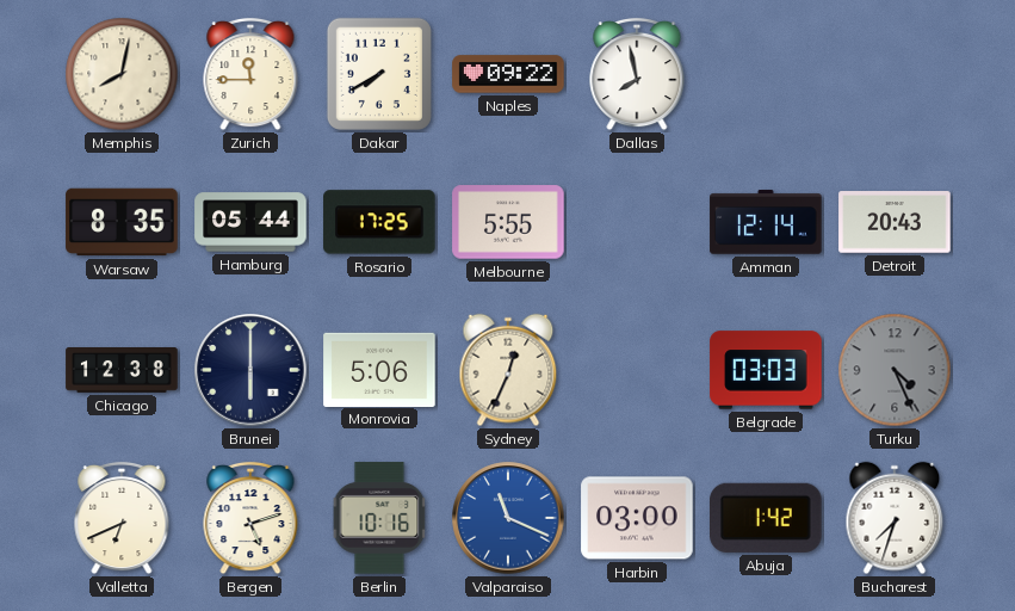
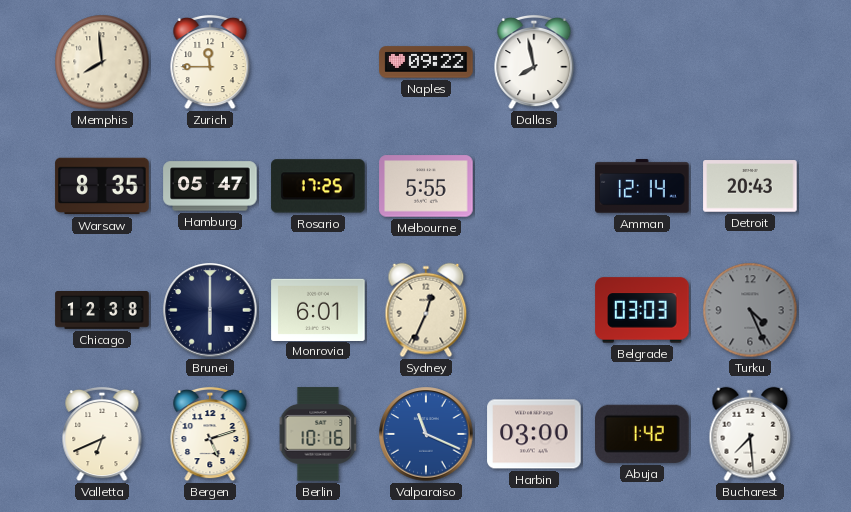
Memphis: 8:02 -> 7:59 (102, 62)
Dakar: 7:40 -> none (379, 74)
Hamburg: 05:44 -> 05:47 (210, 186)
Monrovia: 5:06 -> 6:01 (318, 309)
Bucharest: 7:33 -> 7:29 (750, 434)
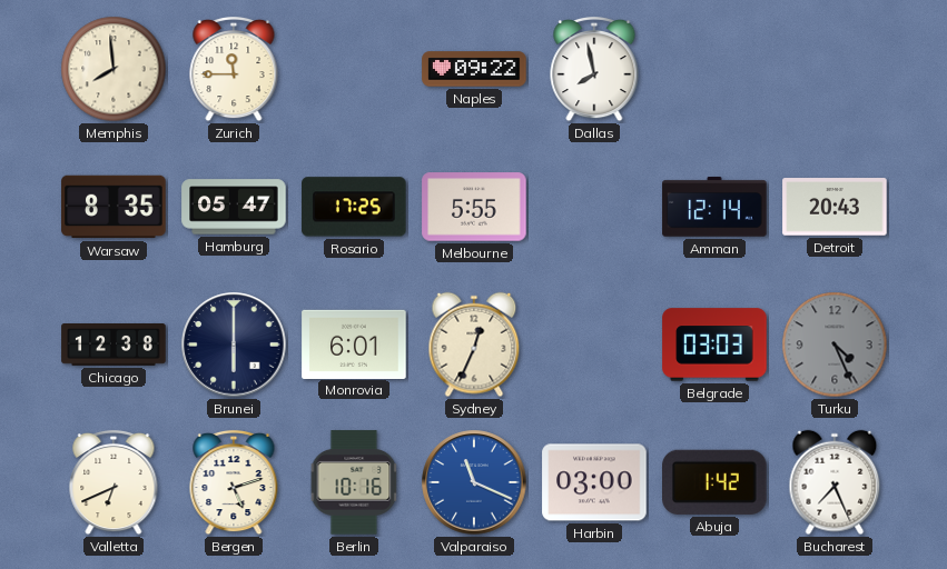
Bucharest: 7:29 -> 7:26 (835, 482)
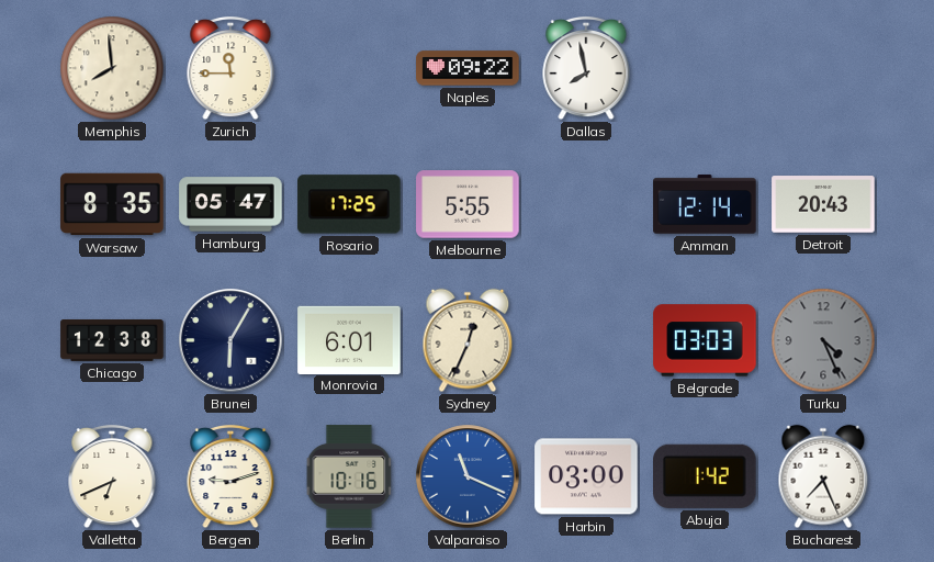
Brunei: 6:00 -> 6:05 (230, 340)
Bergen: 5:12 -> 9:12 (230, 476)
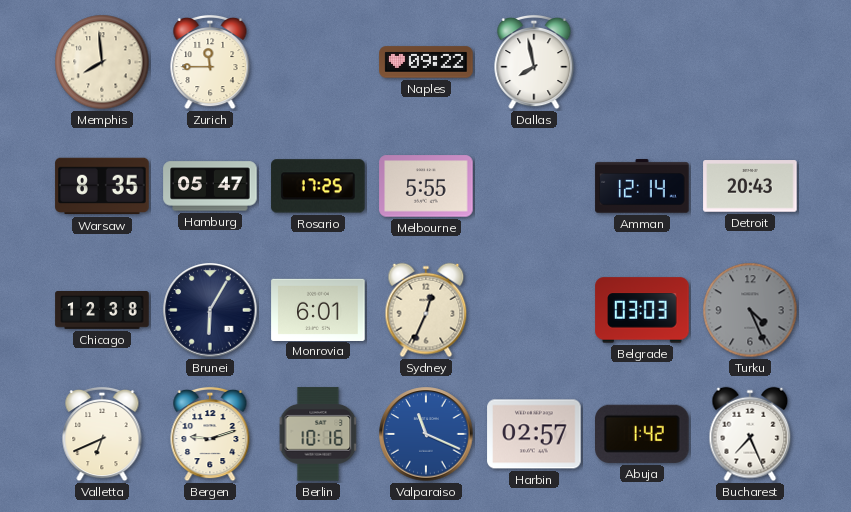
Harbin: 03:00 -> 02:57 (534, 434)
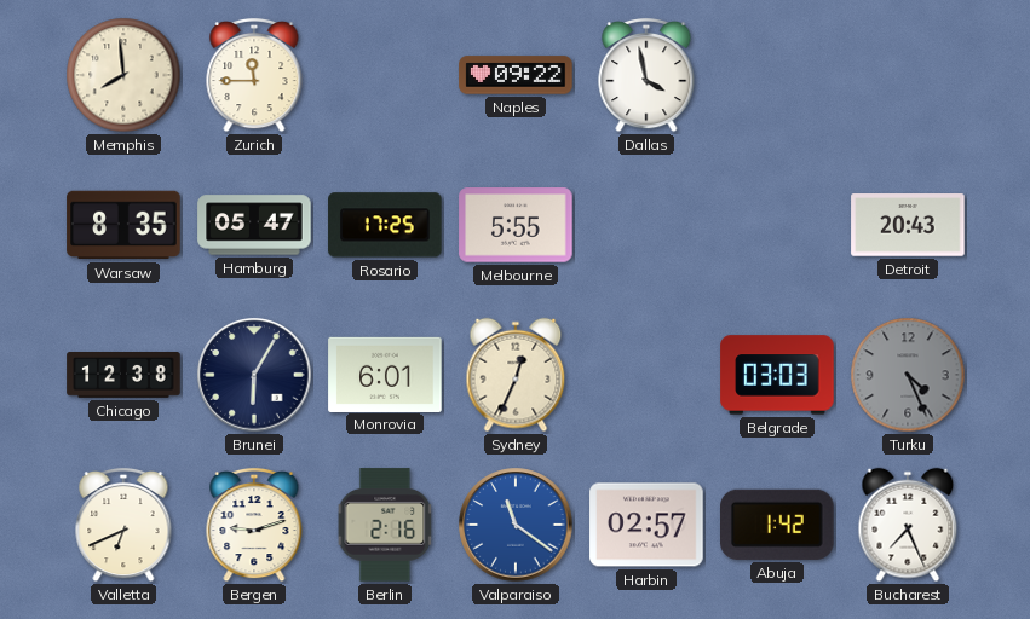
Dallas: 7:58 -> 3:58 (646, 75)
Amman: 12:14 -> none (642, 186)
Berlin: 10:16 -> 2:16 (385, 525)
Valparaiso: 11:19 -> 11:21 (516, 525)
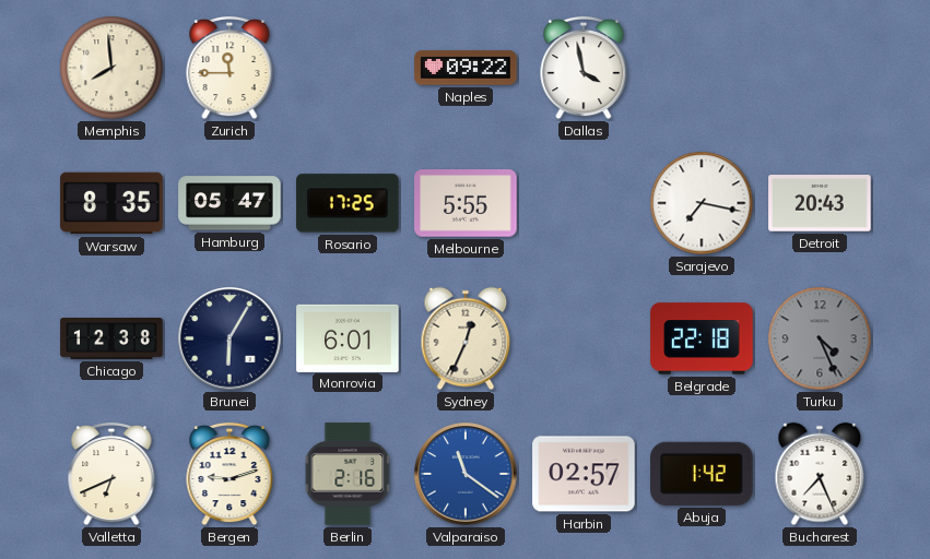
Sarajevo: none -> 7:17 (702, 203)
Belgrade: 03:03 -> 22:18 (702, 338)
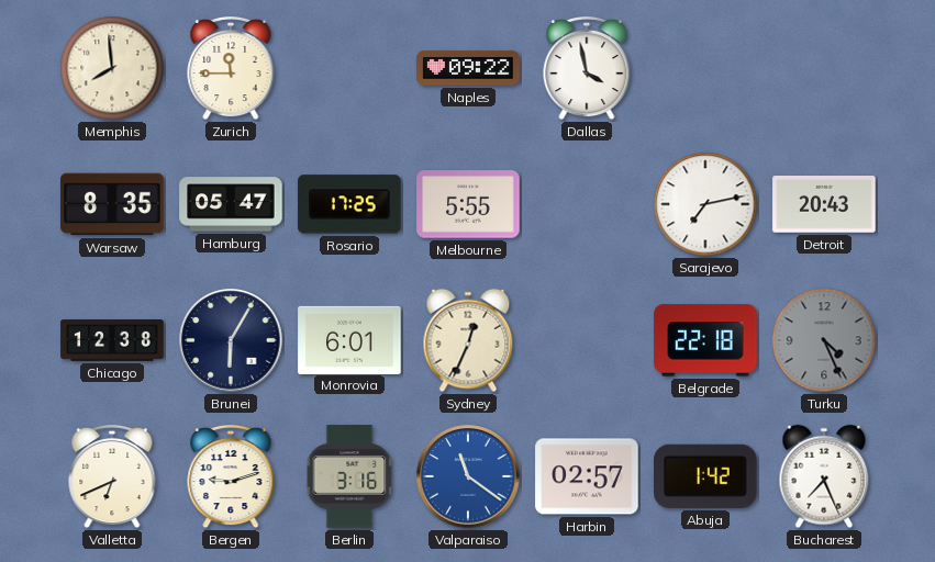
Sarajevo: 7:17 -> 7:13 (705, 204)
Berlin: 2:16 -> 3:16 (349, 476)
